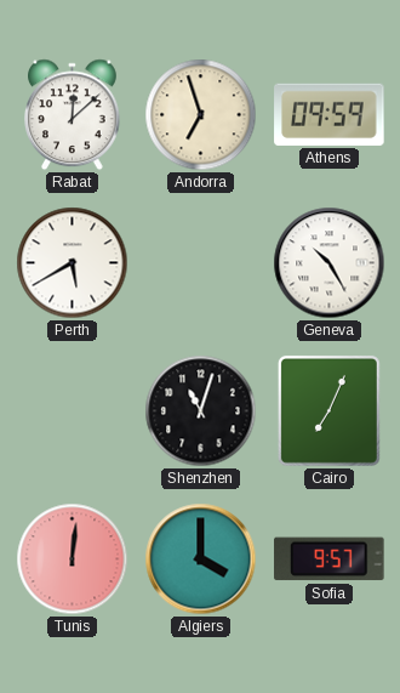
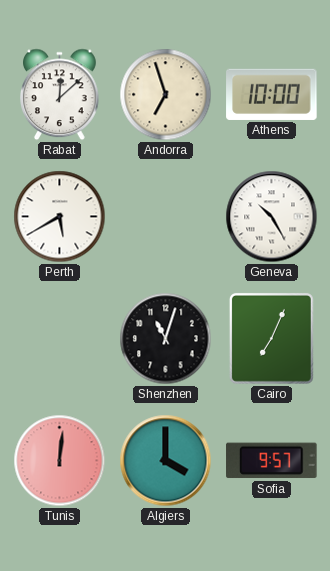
Athens: 09:59 -> 10:00 (272, 94)
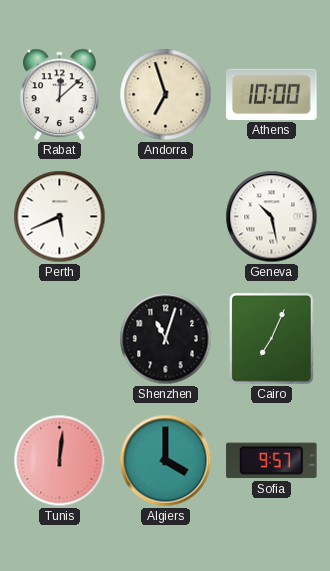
Perth: 5:40 -> 5:41 (60, 217)
Geneva: 10:25 -> 10:28 (272, 217)
